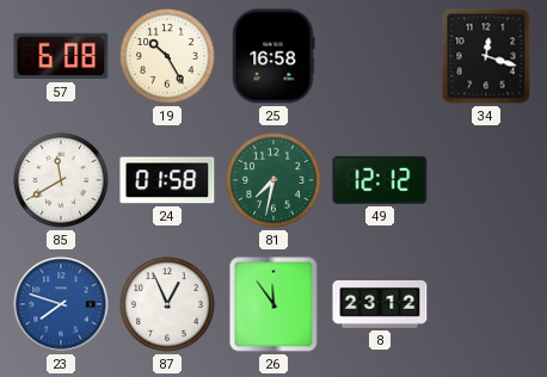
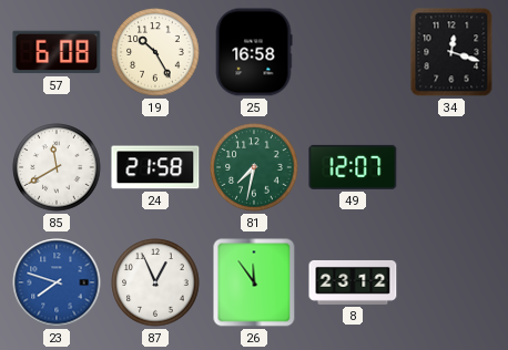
24: 01:58 -> 21:58 (155, 167)
49: 12:12 -> 12:07 (353, 167)
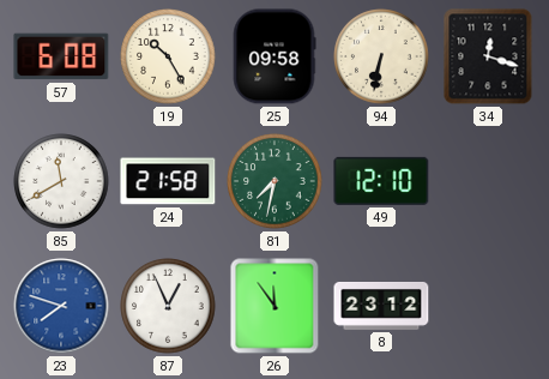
25: 16:58 -> 09:58 (274, 56)
94: none -> 6:32 (381, 56)
49: 12:07 -> 12:10 (381, 181)
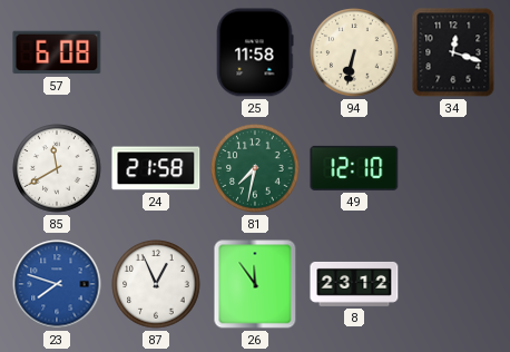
19: 10:25 -> none (168, 56)
25: 09:58 -> 11:58 (255, 52)
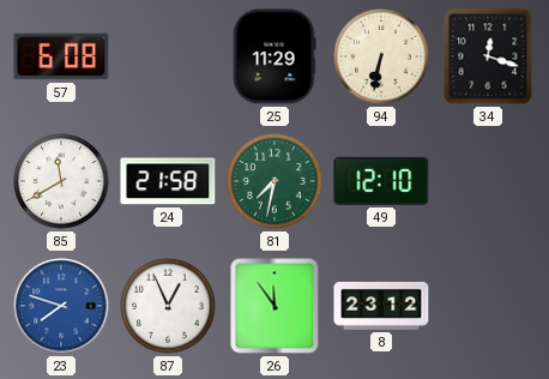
25: 11:58 -> 11:29 (274, 56)
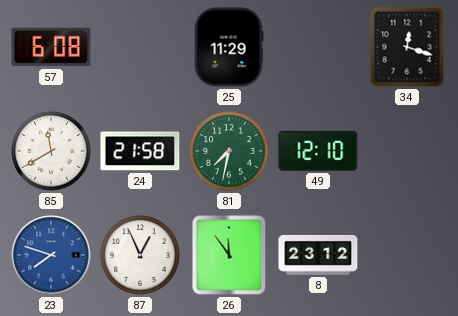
94: 6:32 -> none (381, 56)
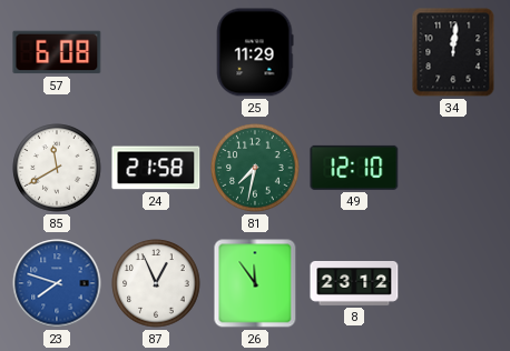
34: 12:18 -> 12:01 (453, 52)
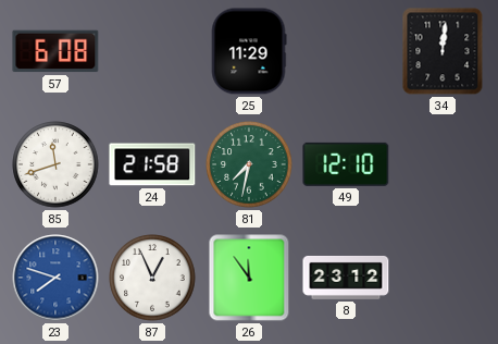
85: 11:40 -> 11:42 (55, 164)
